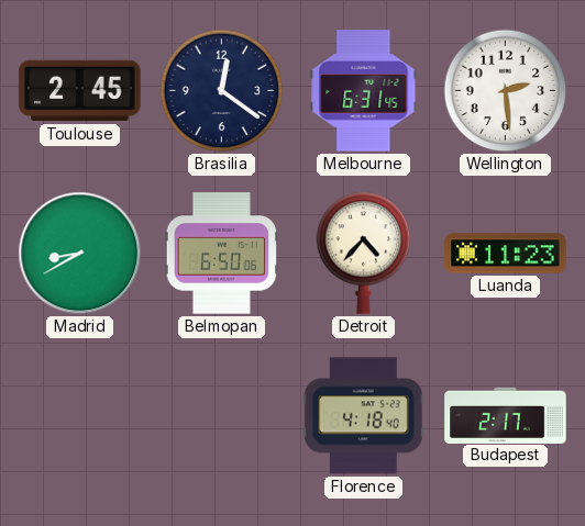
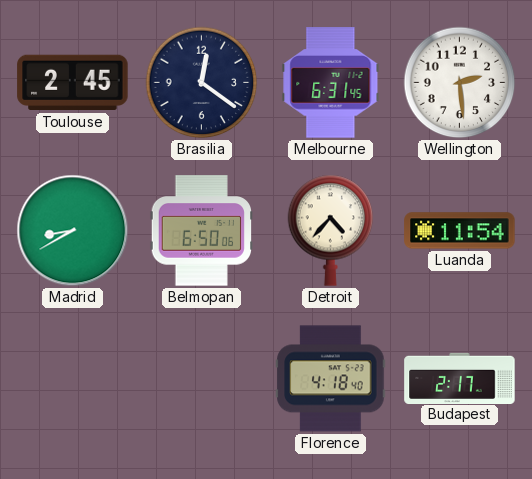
Luanda: 11:23 -> 11:54 (460, 231)
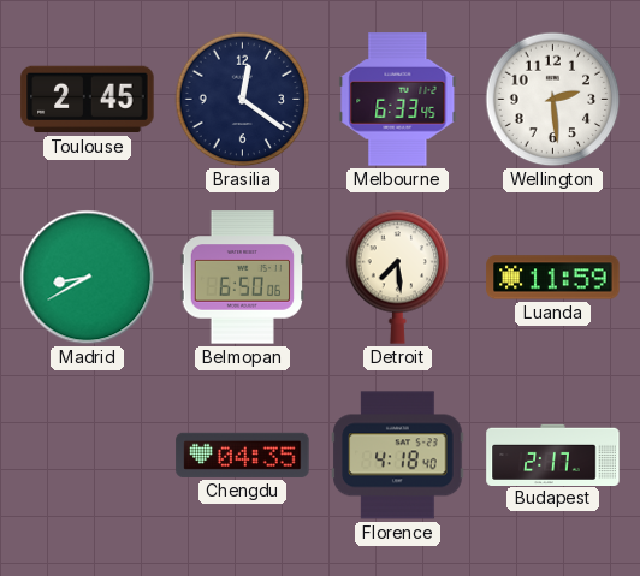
Melbourne: 6:31 -> 6:33 (398, 100)
Detroit: 4:37 -> 7:29 (398, 277)
Luanda: 11:54 -> 11:59 (553, 278)
Chengdu: none -> 04:35 (243, 455)
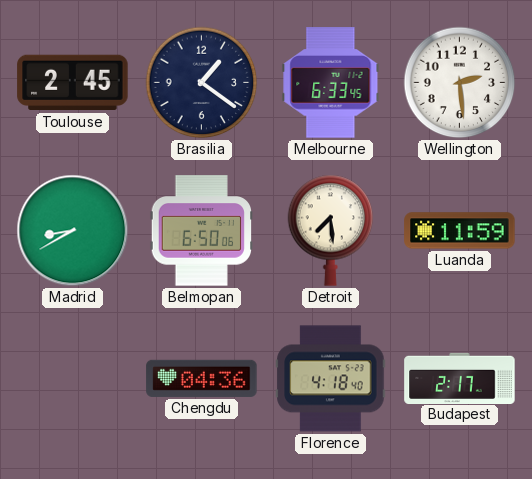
Brasilia: 12:21 -> 1:21 (202, 83)
Chengdu: 04:35 -> 04:36 (202, 378)
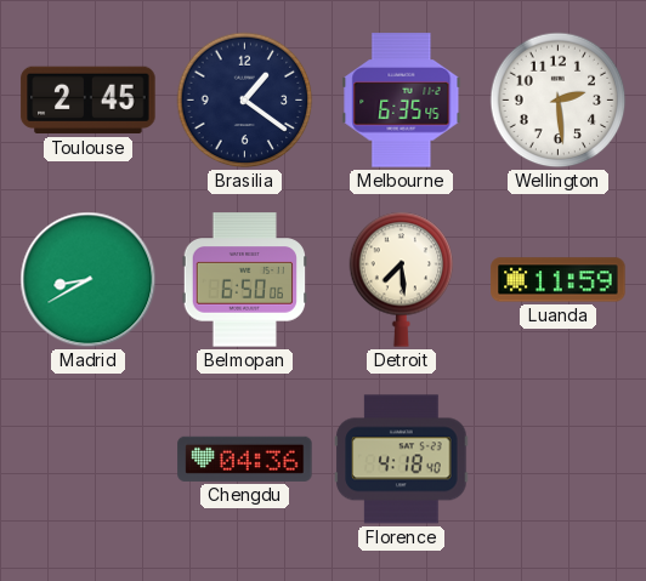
Melbourne: 6:33 -> 6:35 (402, 101)
Budapest: 2:17 -> none (460, 378)
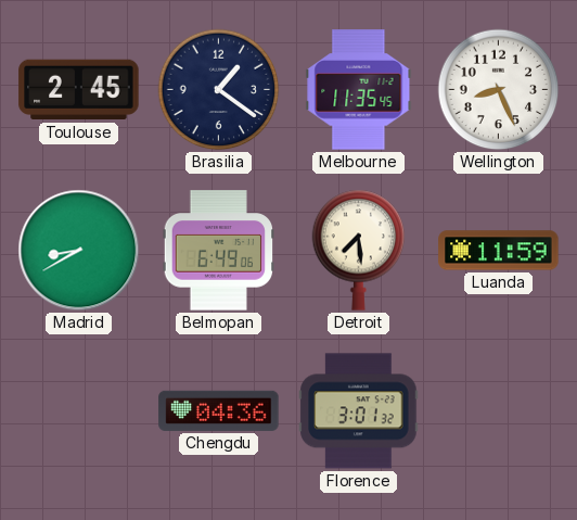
Melbourne: 6:35 -> 11:35 (359, 90)
Wellington: 2:29 -> 8:26 (499, 90)
Belmopan: 6:50 -> 6:49 (218, 251)
Florence: 4:18 -> 3:01 (359, 411)
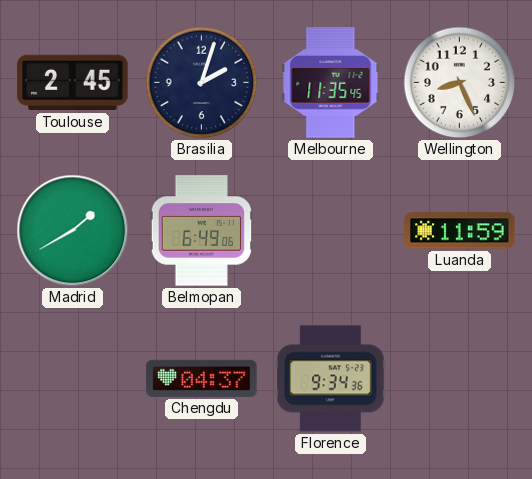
Brasilia: 1:21 -> 2:03 (202, 83)
Madrid: 8:40 -> 1:40 (73, 231)
Detroit: 7:29 -> none (359, 250)
Chengdu: 04:36 -> 04:37 (202, 378)
Florence: 3:01 -> 9:34 (331, 379)
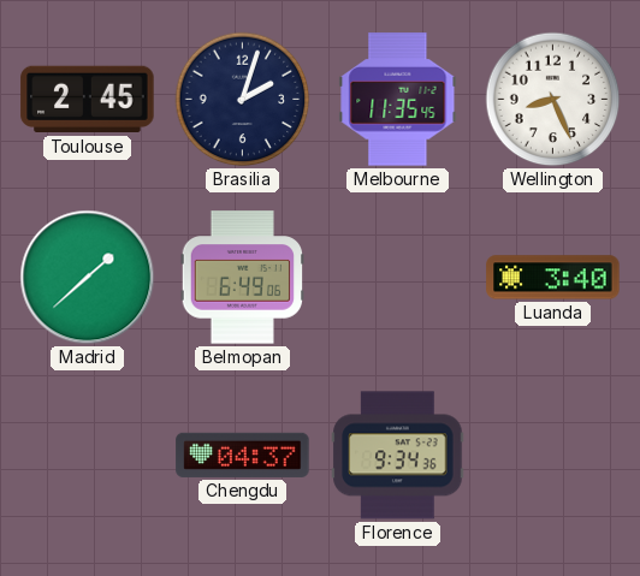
Madrid: 1:40 -> 1:38 (88, 278)
Luanda: 11:59 -> 3:40 (553, 278)
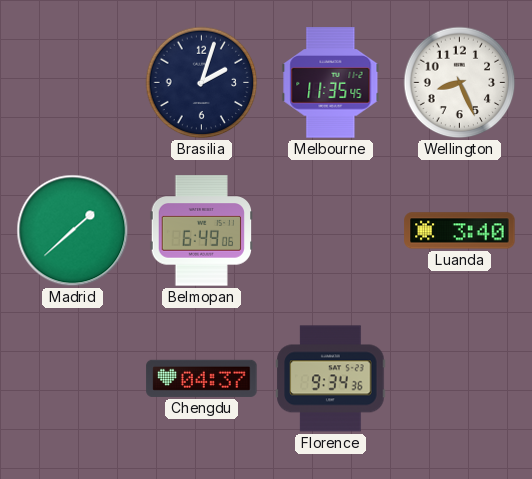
Toulouse: 2:45 -> none (88, 100)
